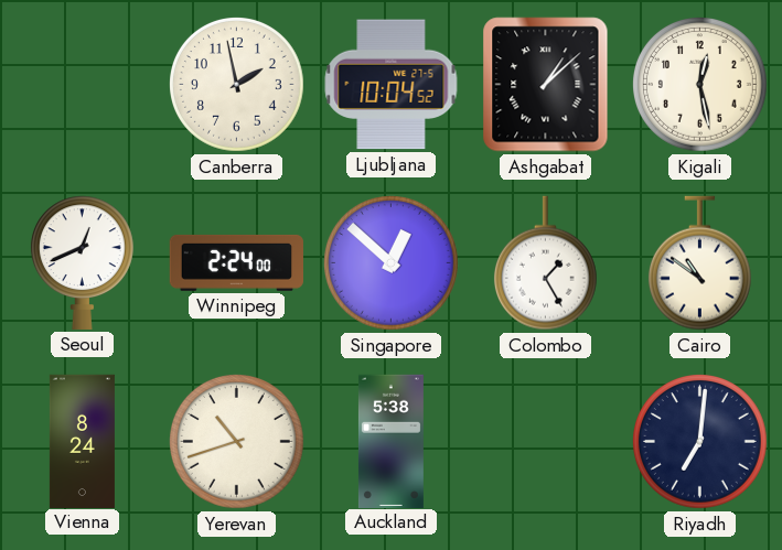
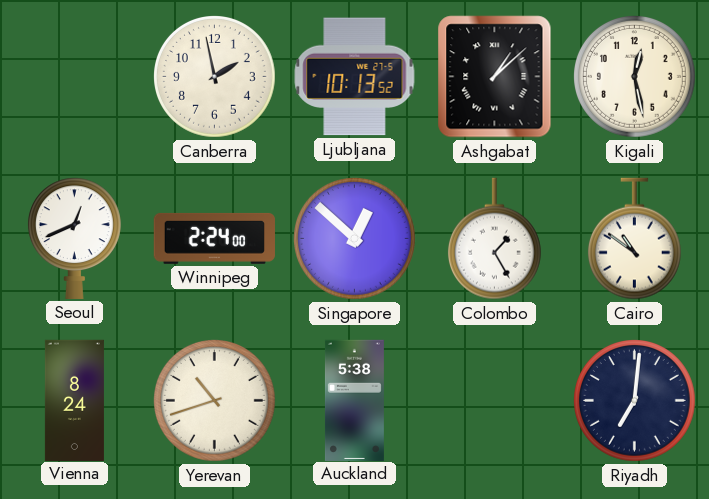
Ljubljana: 10:04 -> 10:13 (355, 77)
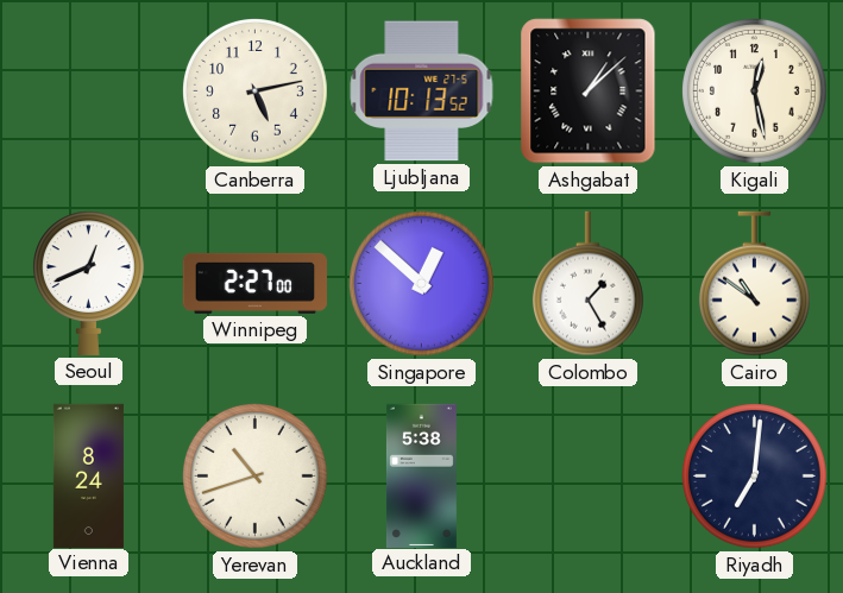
Canberra: 1:58 -> 5:13 (256, 92)
Winnipeg: 2:24 -> 2:27 (254, 283)
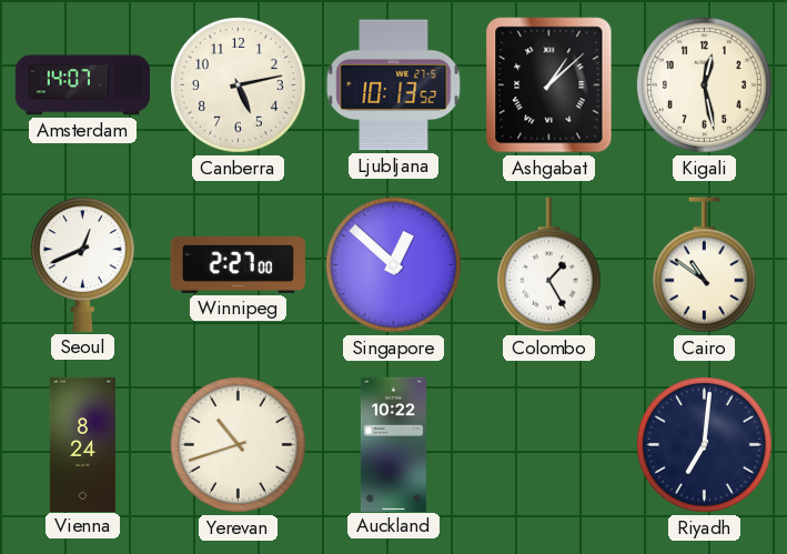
Amsterdam: none -> 14:07 (83, 85)
Auckland: 5:38 -> 10:22 (393, 444)
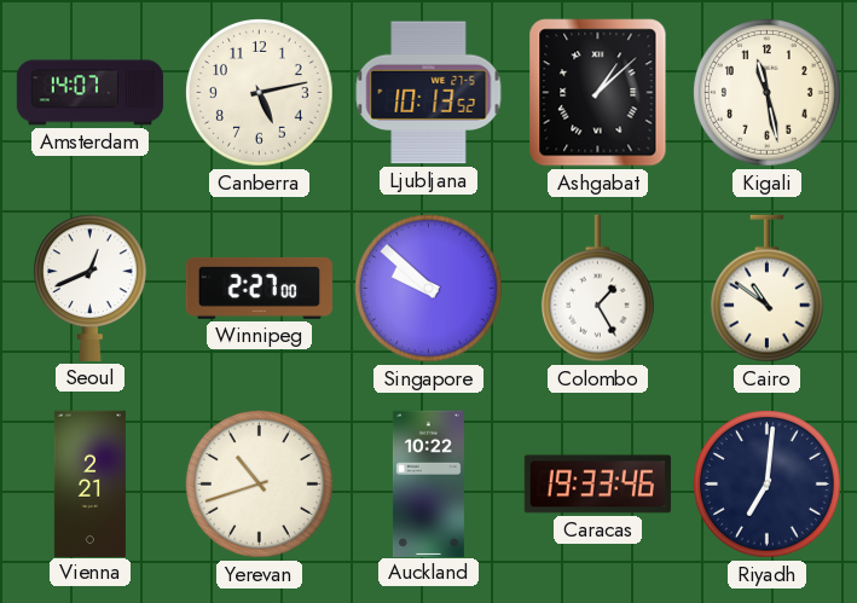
Kigali: 12:28 -> 11:28 (768, 93)
Singapore: 12:52 -> 9:52 (429, 289)
Vienna: 8:24 -> 2:21 (89, 483)
Caracas: none -> 19:33 (597, 485)
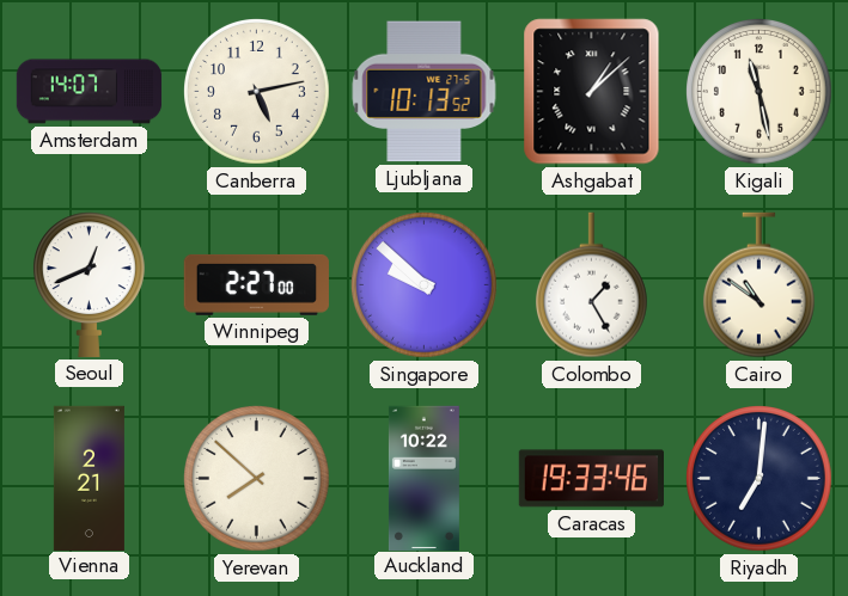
Yerevan: 10:42 -> 7:52 (257, 479)
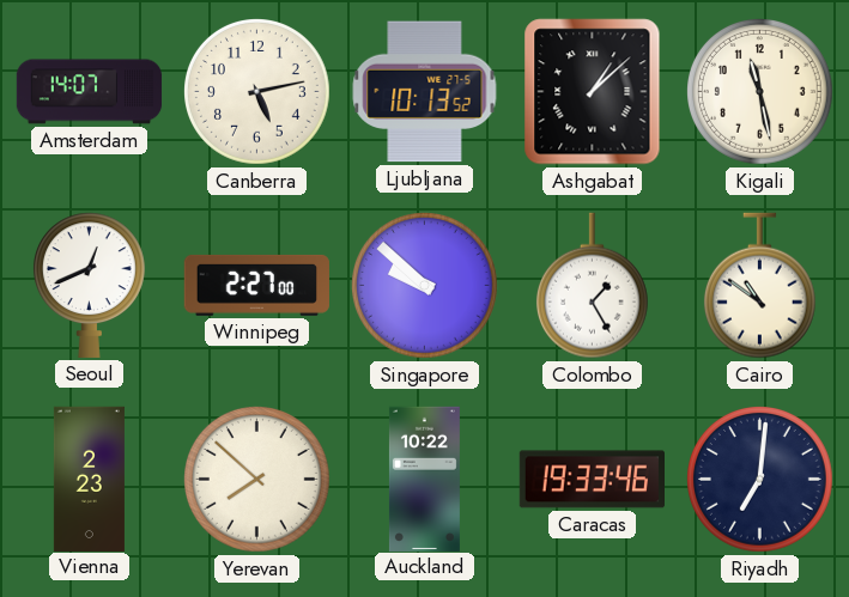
Vienna: 2:21 -> 2:23 (89, 479)
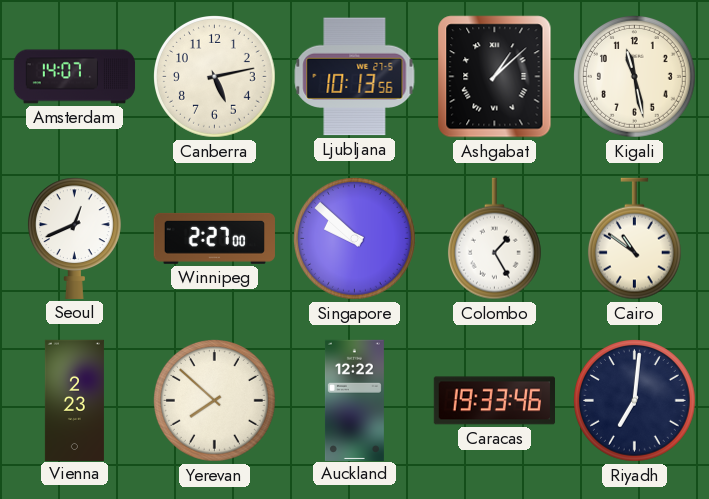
Ljubljana: 10:13:52 -> 10:13:56 (355, 77)
Auckland: 10:22 -> 12:22 (354, 400)
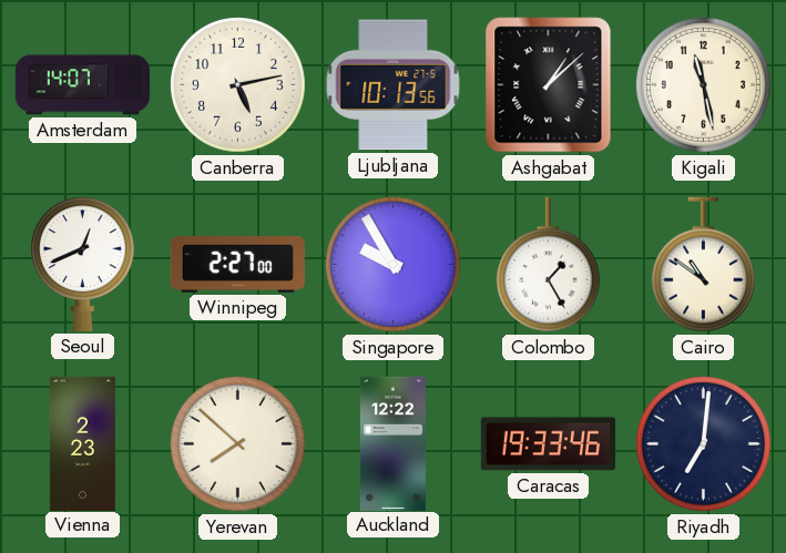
Singapore: 9:52 -> 9:55 (394, 265)
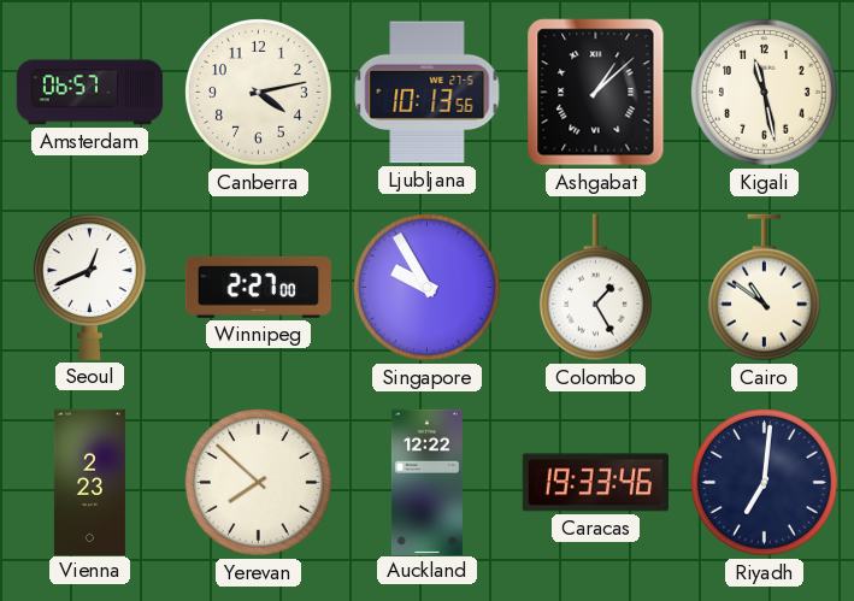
Amsterdam: 14:07 -> 06:57 (90, 93)
Canberra: 5:13 -> 4:13 (259, 93)
